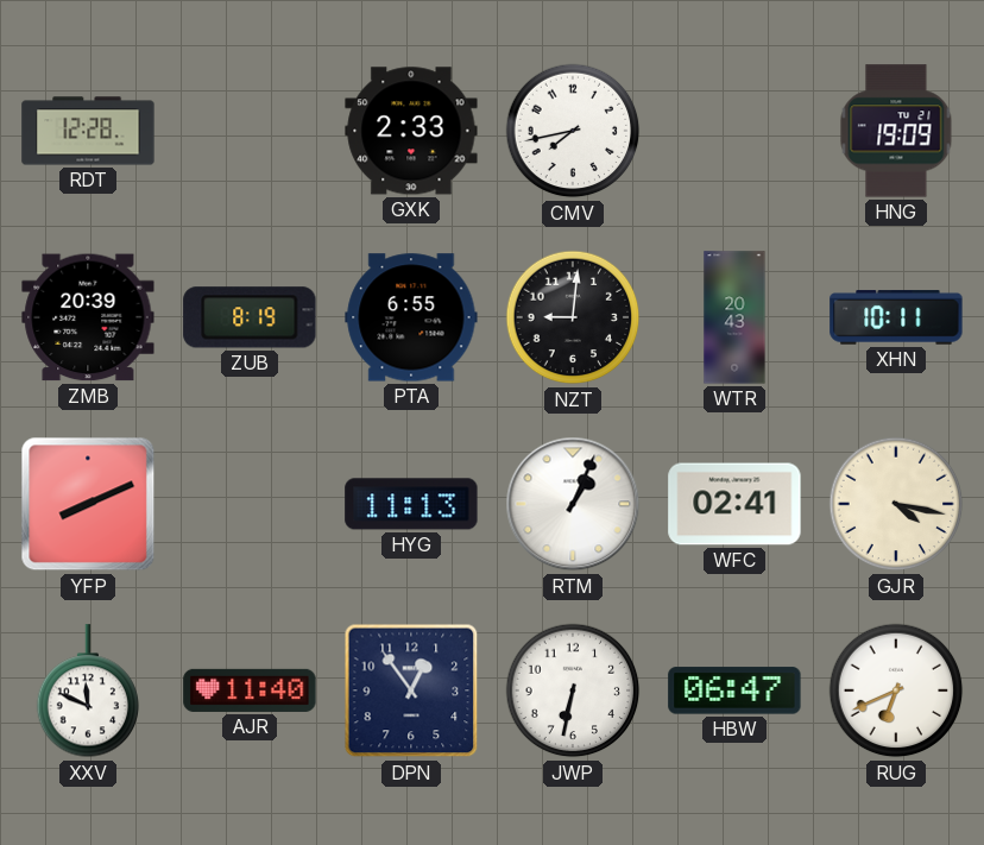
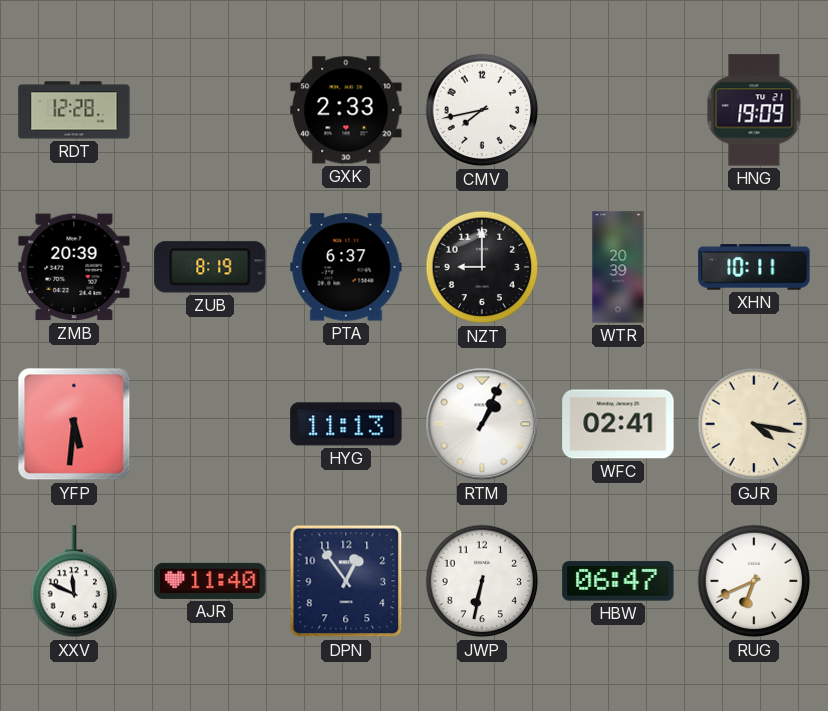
PTA: 6:55 -> 6:37 (346, 267)
NZT: 9:01 -> 9:00 (482, 267)
WTR: 20:43 -> 20:39 (618, 267)
YFP: 8:11 -> 5:31 (74, 424)
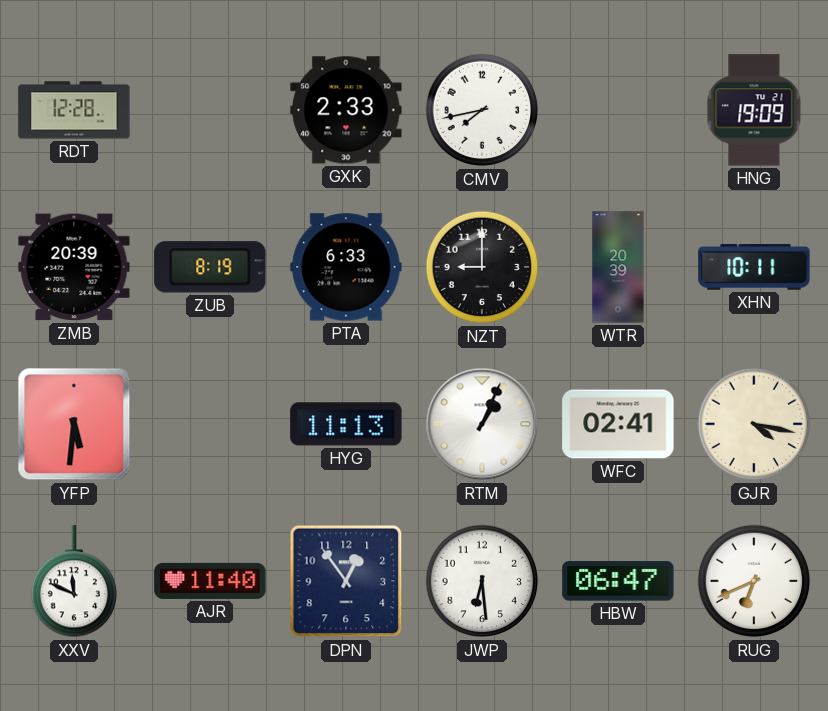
PTA: 6:37 -> 6:33 (346, 267)
JWP: 6:32 -> 6:29 (482, 581)
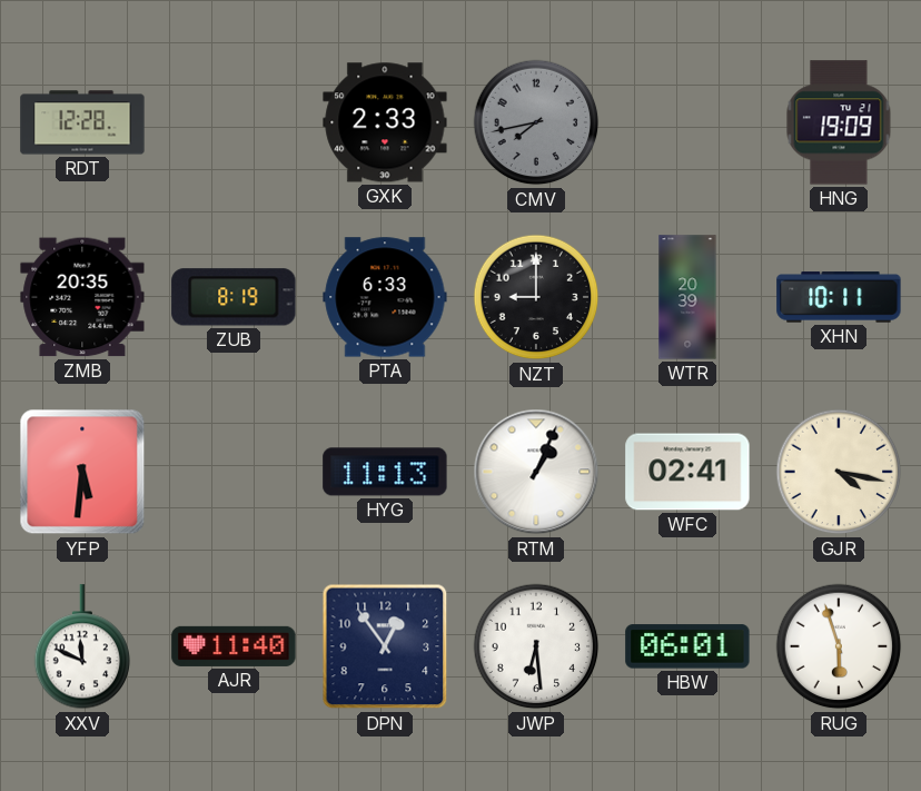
CMV dial: white -> grey (536, 122)
ZMB: 20:39 -> 20:35 (82, 297)
HBW: 06:47 -> 06:01 (687, 646)
RUG: 6:41 -> 5:57 (839, 646)
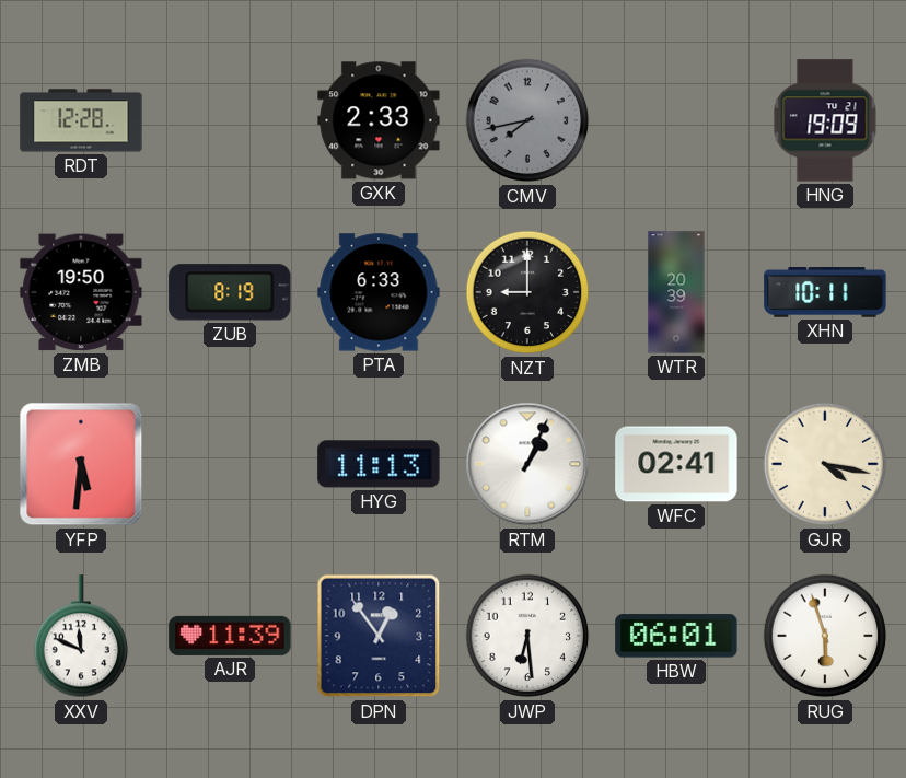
ZMB: 20:35 -> 19:50 (81, 292)
AJR: 11:40 -> 11:39 (230, 636)
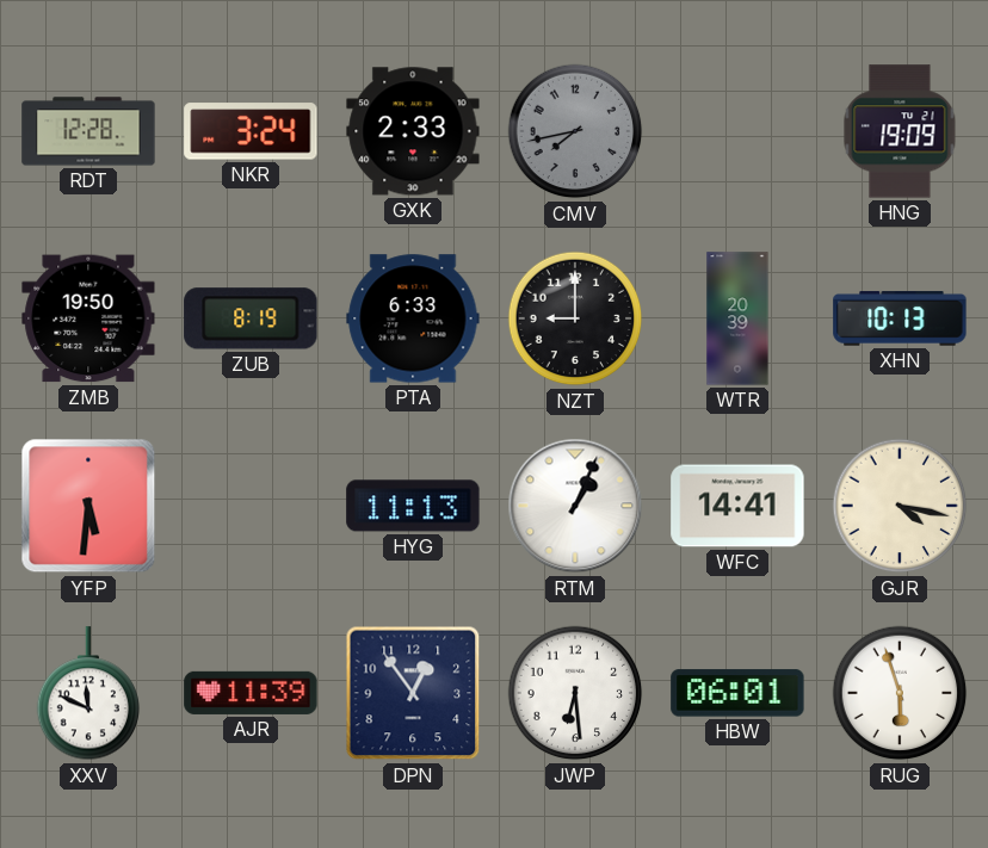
NKR: none -> 3:24 (251, 131)
XHN: 10:11 -> 10:13 (900, 318)
WFC: 02:41 -> 14:41 (737, 506)
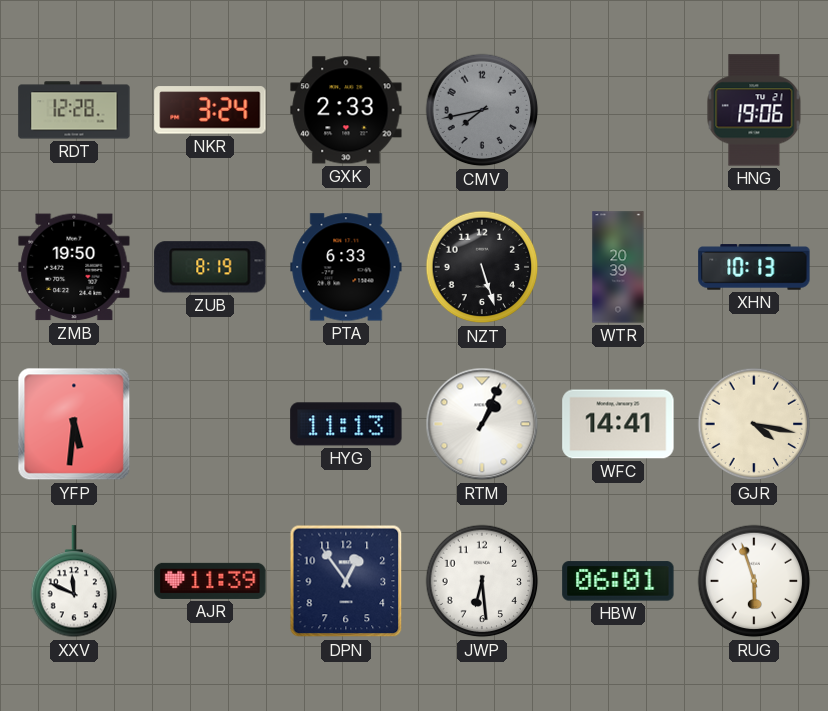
HNG: 19:09 -> 19:06 (754, 110)
NZT: 9:00 -> 5:27 (482, 267)
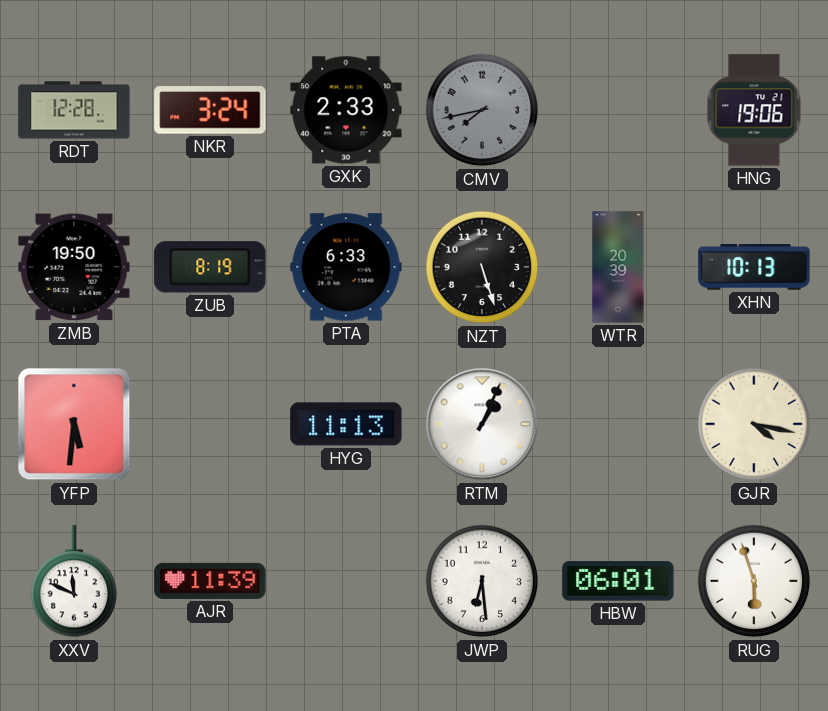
WFC: 14:41 -> none (618, 424)
DPN: 12:54 -> none (346, 581)
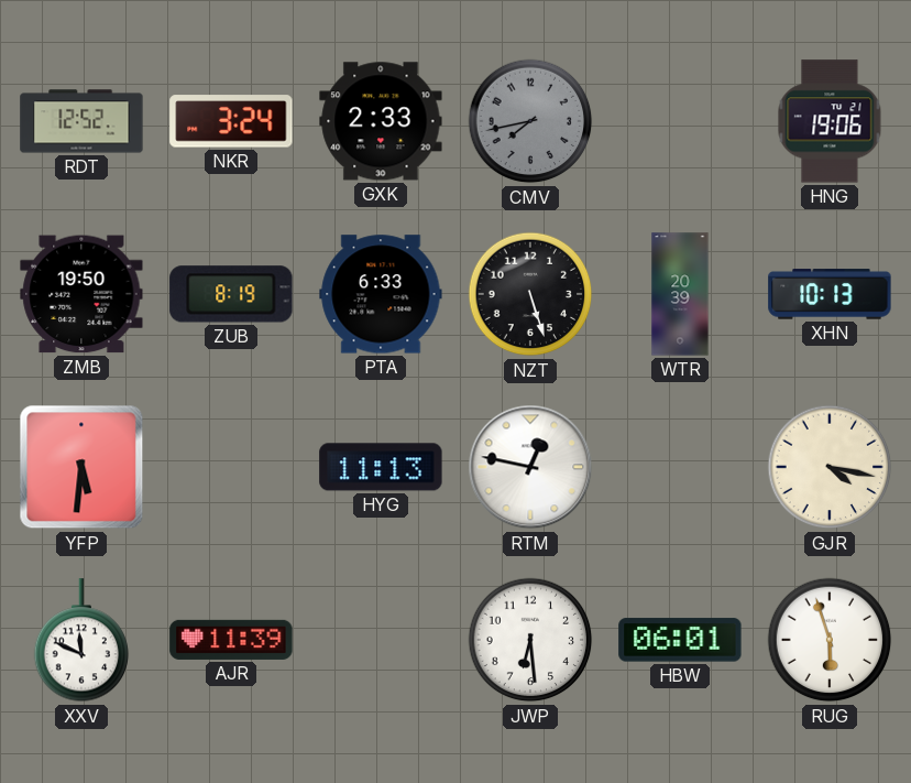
RDT: 12:28 -> 12:52 (81, 121)
RTM: 1:04 -> 12:47 (530, 467)
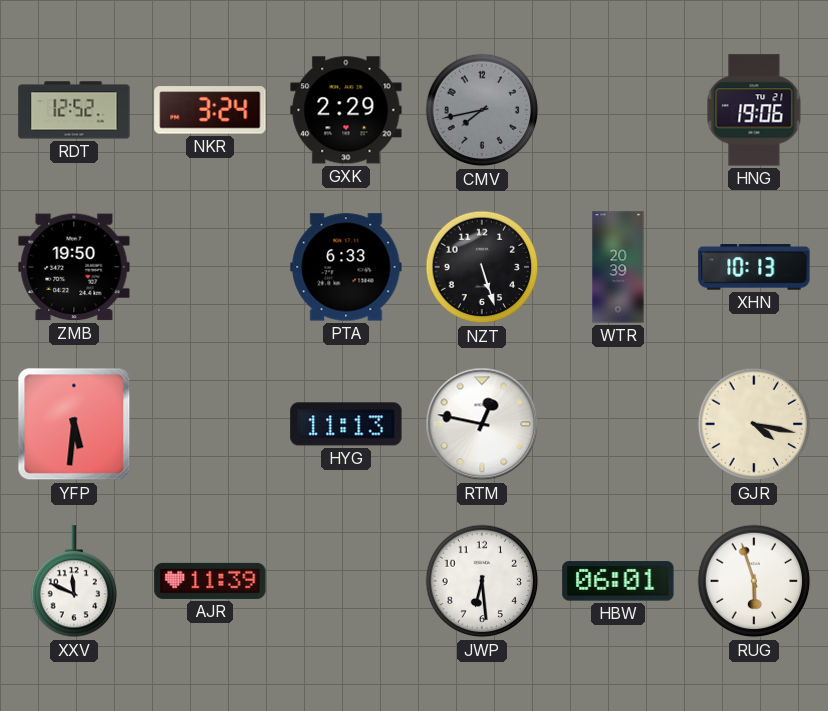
GXK: 2:33 -> 2:29 (346, 110)
ZUB: 8:19 -> none (231, 294)
